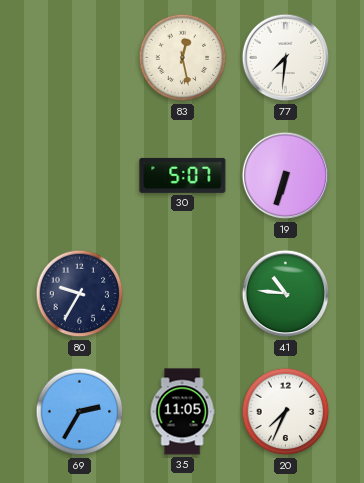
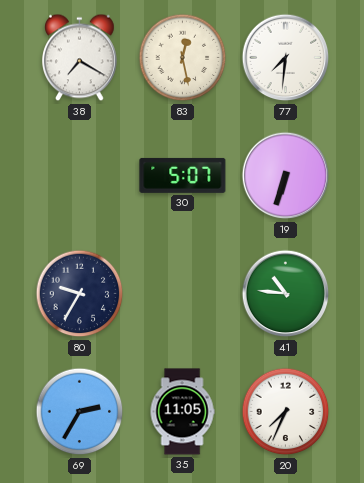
38: none -> 7:20 (80, 58)
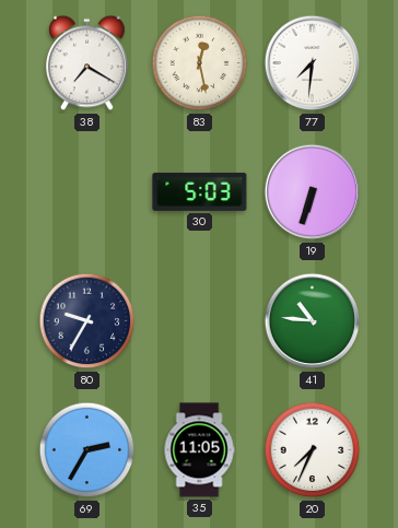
30: 5:07 -> 5:03 (200, 191)
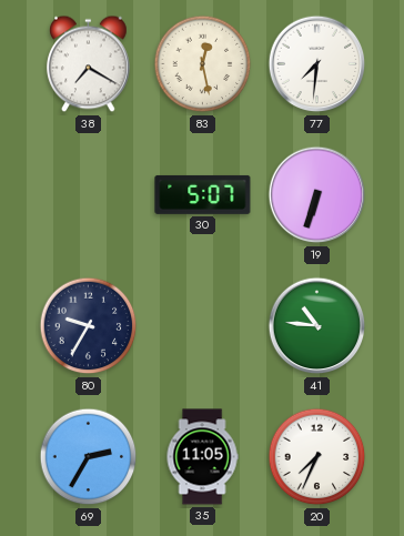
30: 5:03 -> 5:07 (203, 194)
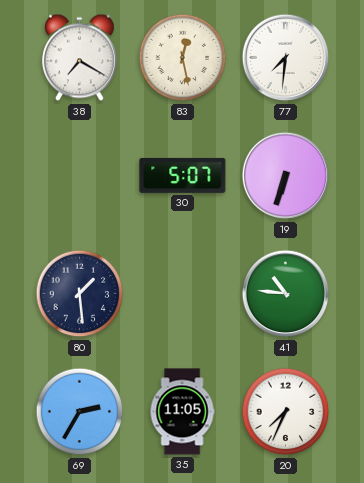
80: 9:35 -> 1:29 (80, 294)
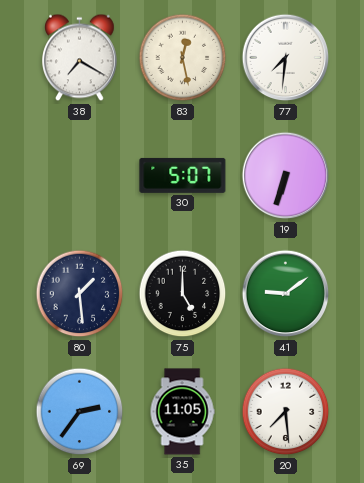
75: none -> 5:00 (183, 294)
41: 10:46 -> 9:09 (286, 294)
69: 2:35 -> 2:36 (80, 412)
20: 7:34 -> 7:29 (286, 412)
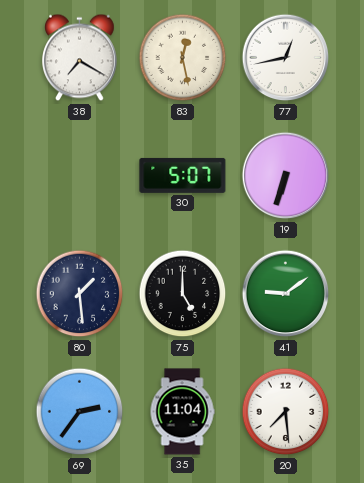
77: 7:31 -> 12:43 (286, 58)
35: 11:05 -> 11:04 (182, 412)
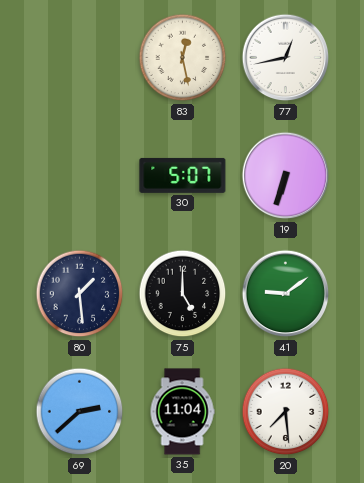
38: 7:20 -> none (80, 58)
69: 2:36 -> 2:38 (80, 412)
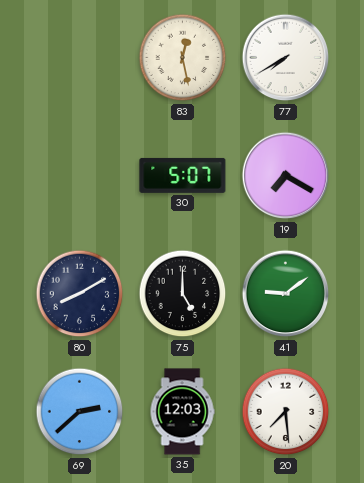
77: 12:43 -> 7:40 (286, 58)
19: 6:33 -> 7:20 (286, 176)
80: 1:29 -> 8:10 (80, 294)
35: 11:04 -> 12:03 (182, 412)
